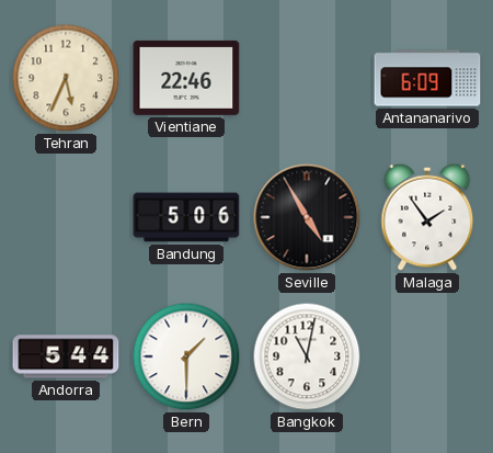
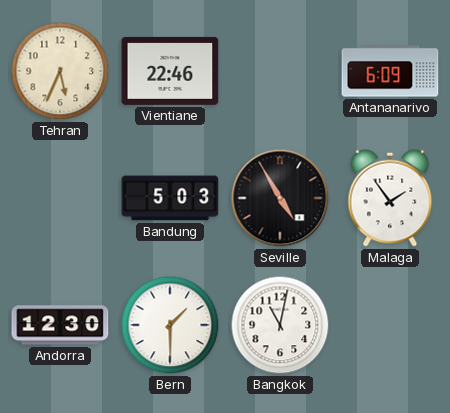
Bandung: 5:06 -> 5:03 (170, 198)
Andorra: 5:44 -> 12:30 (60, 325)
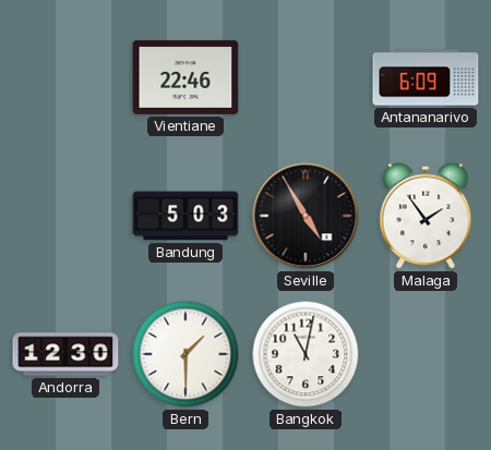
Tehran: 5:34 -> none (60, 71)
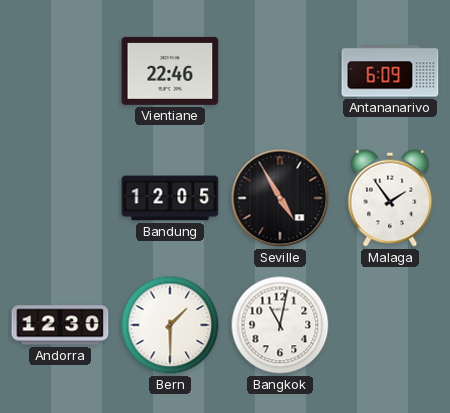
Bandung: 5:03 -> 12:05 (170, 198)
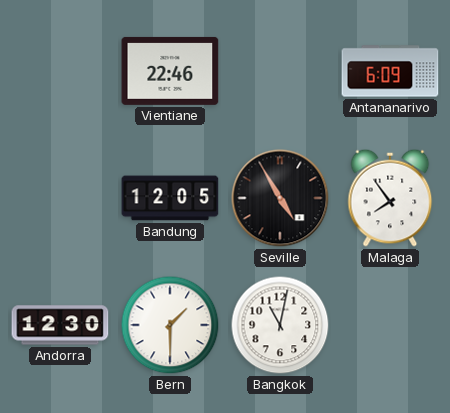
Malaga: 1:54 -> 7:54 (390, 198)
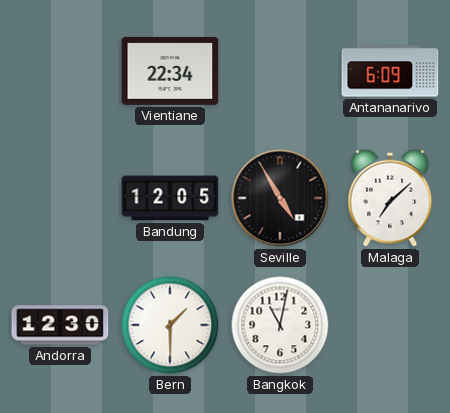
Vientiane: 22:46 -> 22:34 (170, 71)
Malaga: 7:54 -> 7:08 (390, 198)
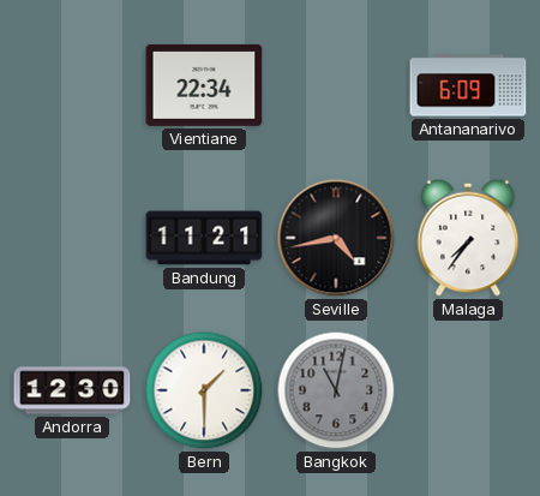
Bandung: 12:05 -> 11:21 (204, 238)
Seville: 4:55 -> 4:43 (336, 238)
Malaga: 7:08 -> 7:36 (468, 238)
Bangkok dial: white -> grey (336, 390)
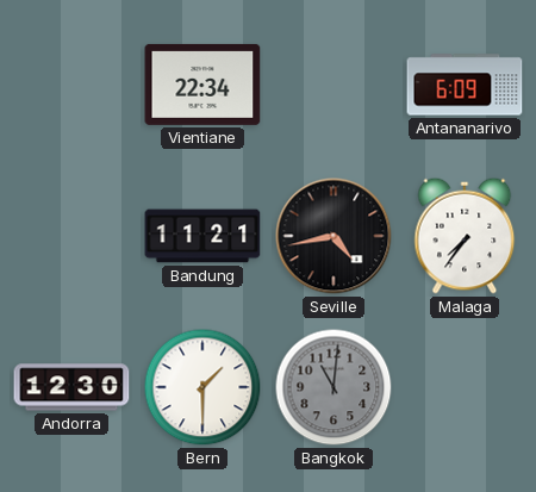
Bangkok: 11:02 -> 11:01 (334, 387)
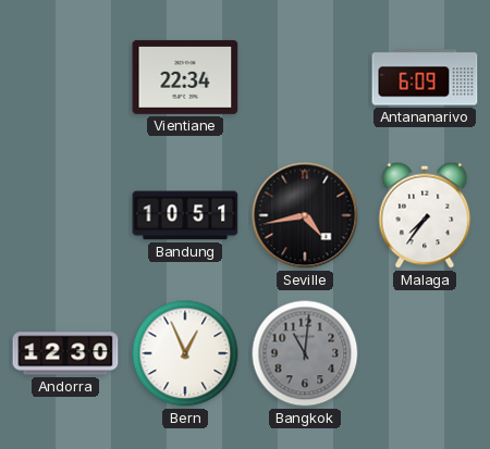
Bandung: 11:21 -> 10:51 (185, 215)
Bern: 1:30 -> 12:56 (185, 353)
